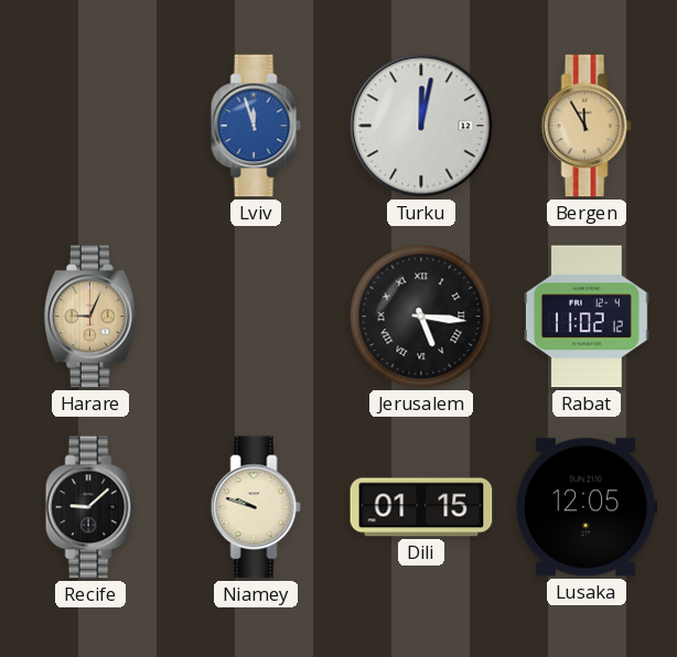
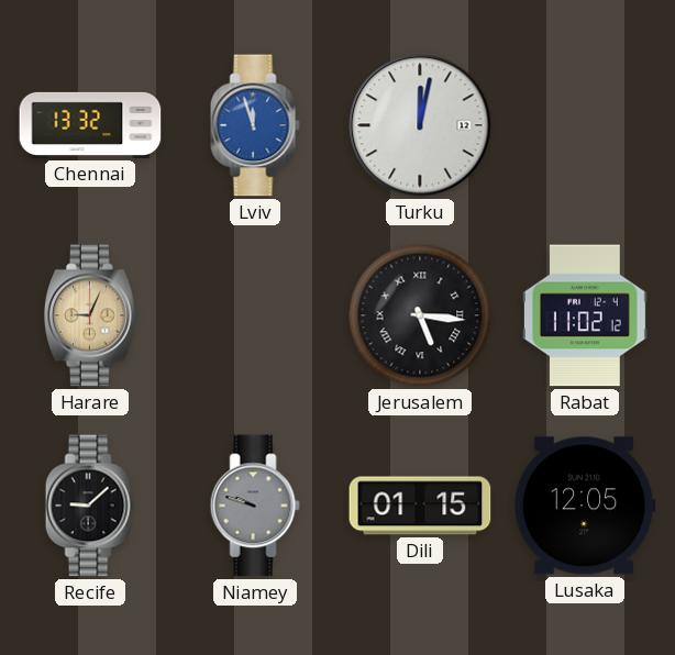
Chennai: none -> 13:32 (90, 125)
Bergen: 11:55 -> none (587, 126)
Niamey dial: cream -> grey (255, 506)
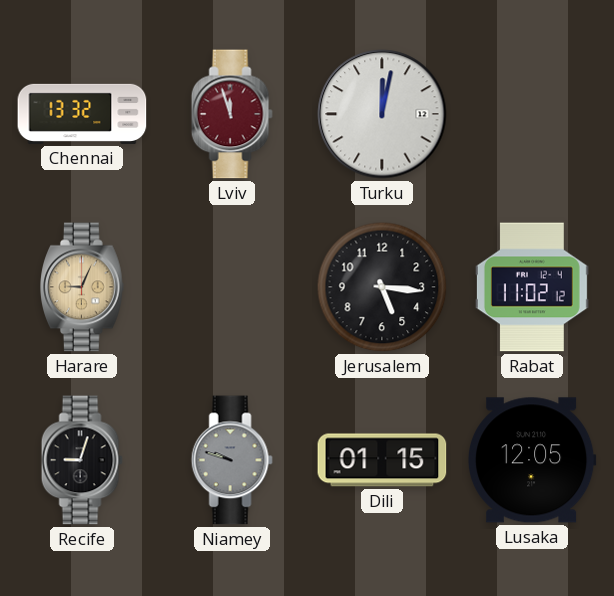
Lviv dial: blue -> burgundy (232, 114)
Jerusalem numerals: Roman -> Arabic (382, 287)
Recife: 9:08 -> 9:03 (82, 460)
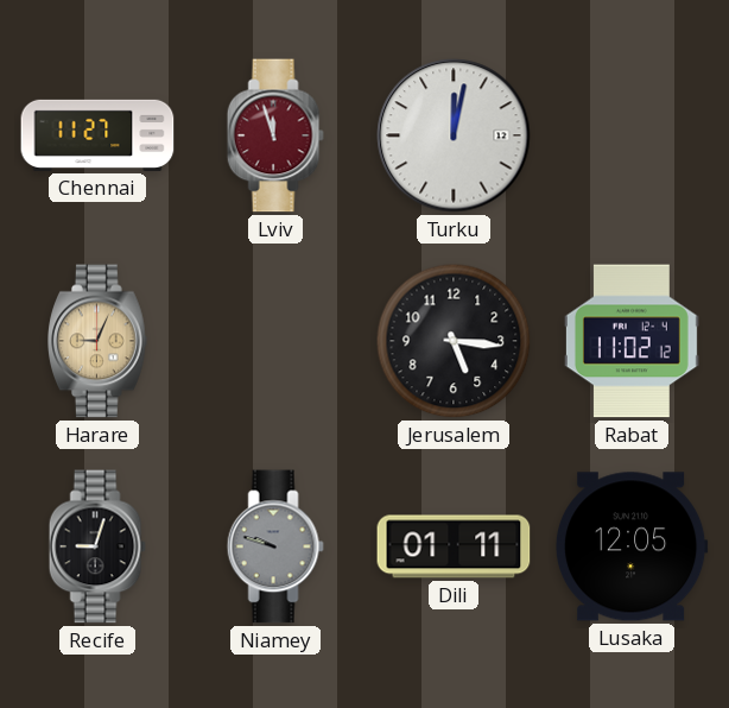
Chennai: 13:32 -> 11:27 (97, 135)
Dili: 01:15 -> 01:11 (454, 546)
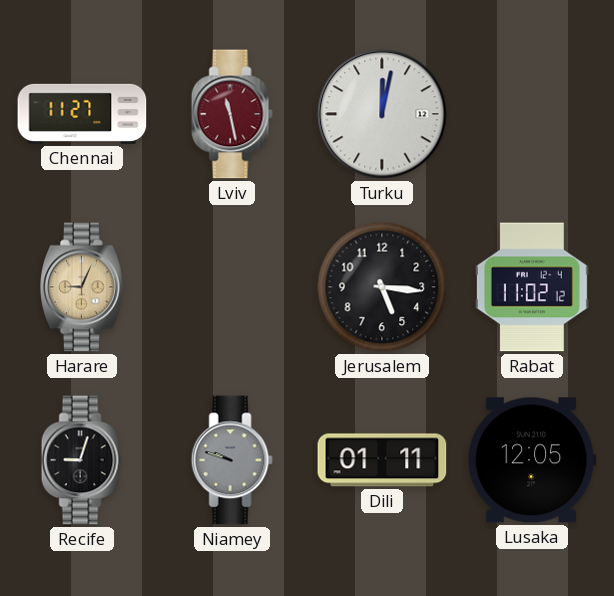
Lviv: 11:57 -> 11:28 (232, 114)
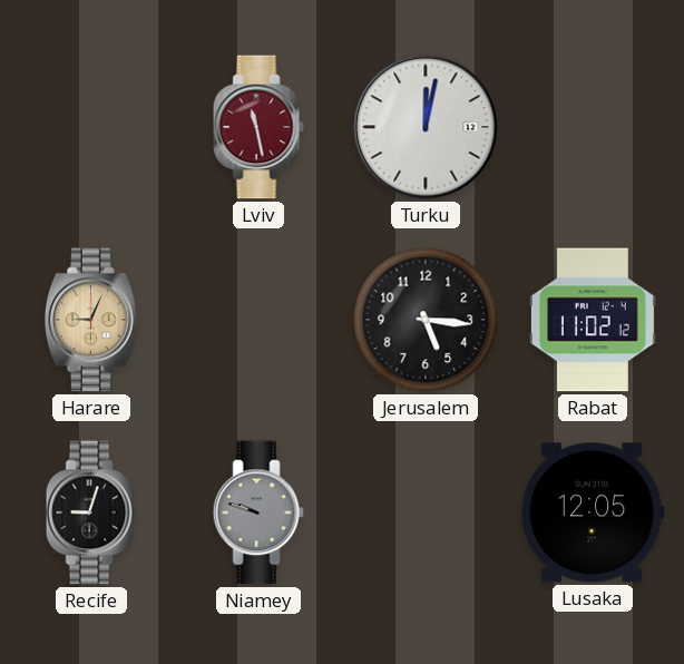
Chennai: 11:27 -> none (82, 114)
Dili: 01:11 -> none (382, 460)
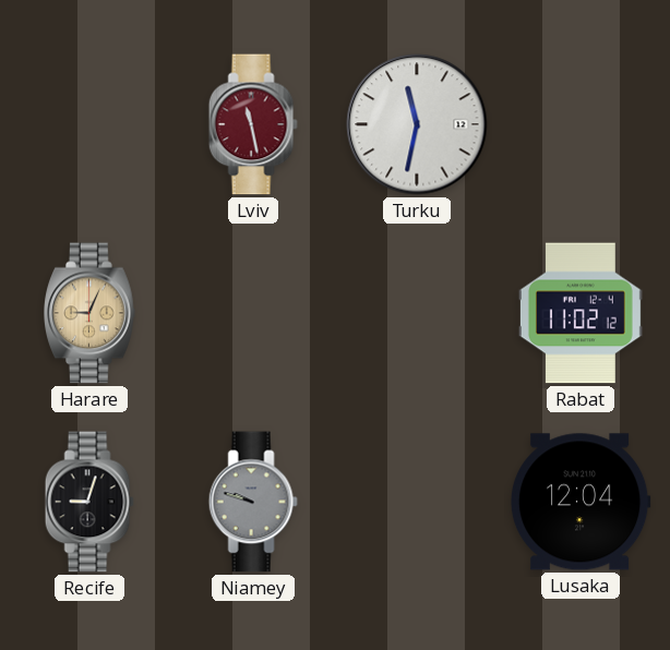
Turku: 12:02 -> 11:32 (417, 124)
Jerusalem: 5:16 -> none (426, 320)
Lusaka: 12:05 -> 12:04 (581, 502)
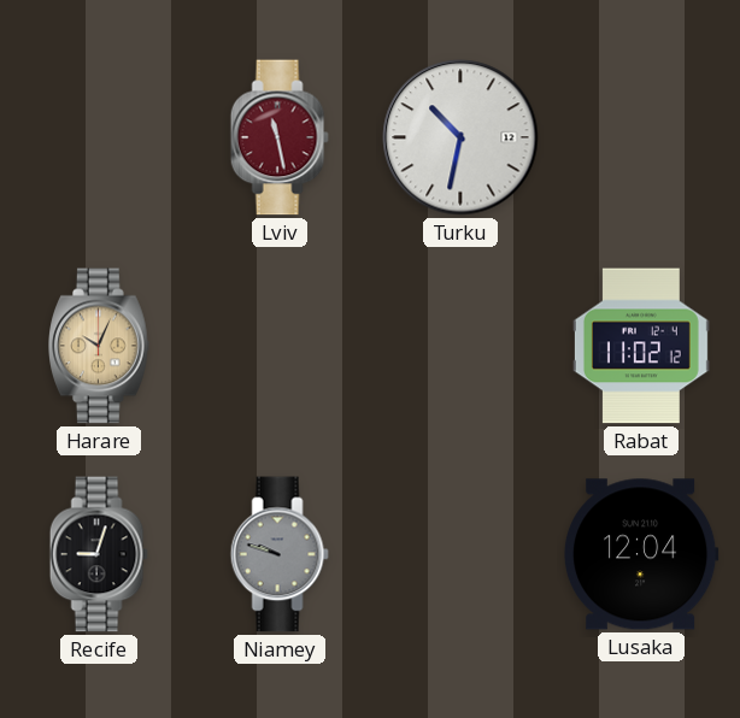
Turku: 11:32 -> 10:32 (460, 137)
Harare: 9:04 -> 10:04 (100, 346)
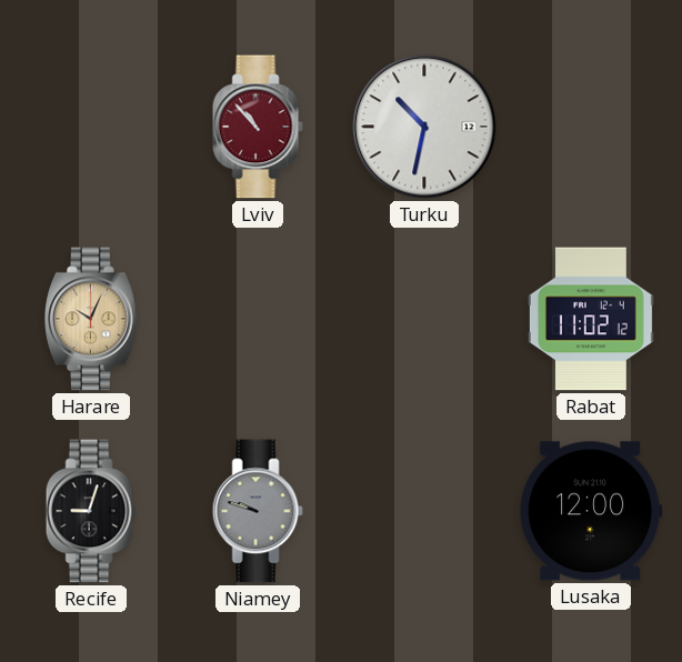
Lviv: 11:28 -> 10:53 (258, 127)
Lusaka: 12:04 -> 12:00 (591, 511)
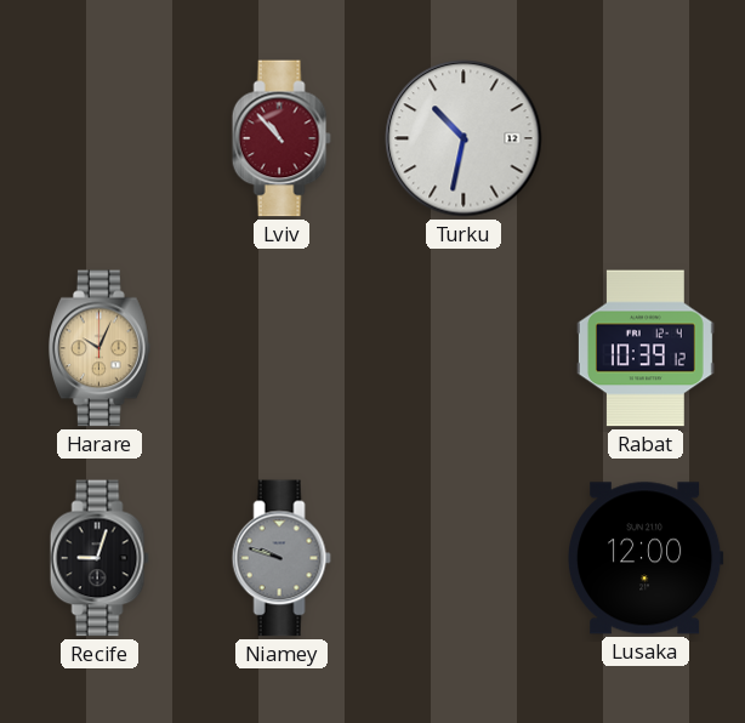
Rabat: 11:02 -> 10:39 (646, 348)
